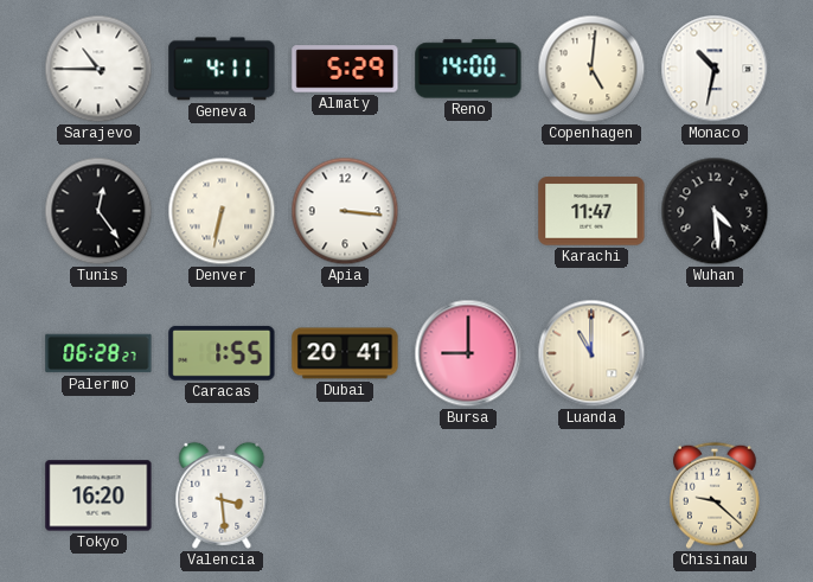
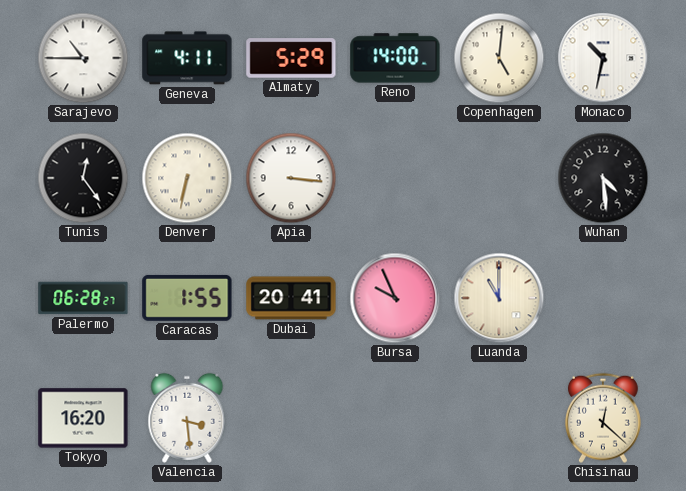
Karachi: 11:47 -> none (591, 211)
Bursa: 9:00 -> 9:56 (395, 298)
Chisinau: 9:22 -> 12:22 (603, 418)
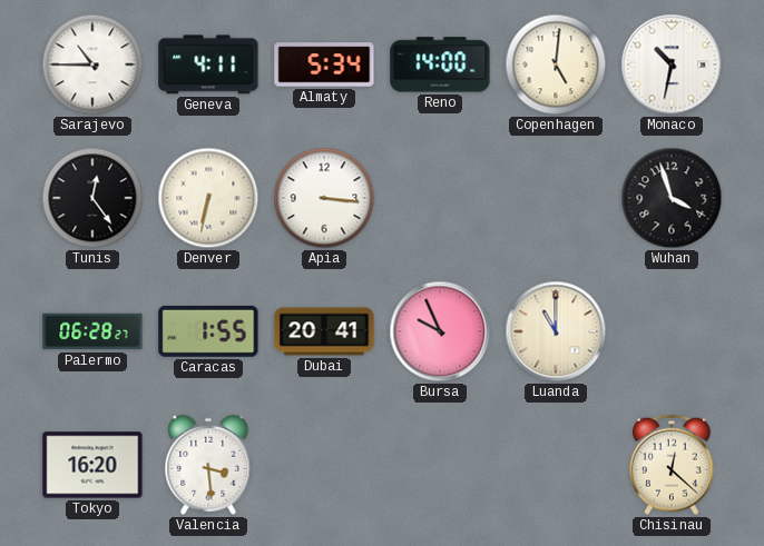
Almaty: 5:29 -> 5:34 (324, 64)
Wuhan: 4:29 -> 3:57 (672, 198)
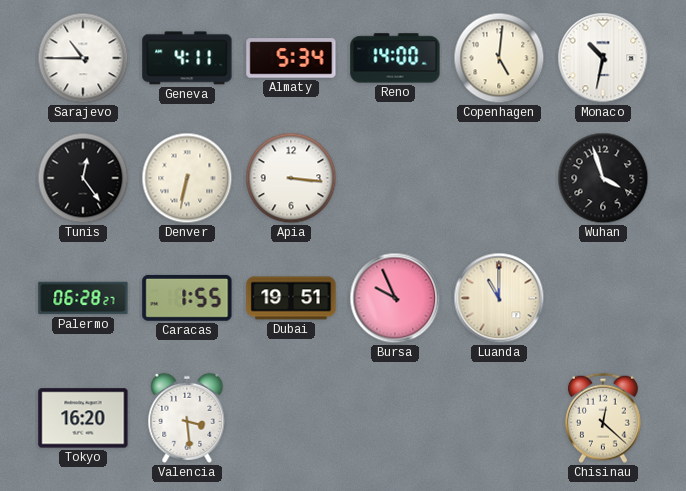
Dubai: 20:41 -> 19:51 (291, 298)
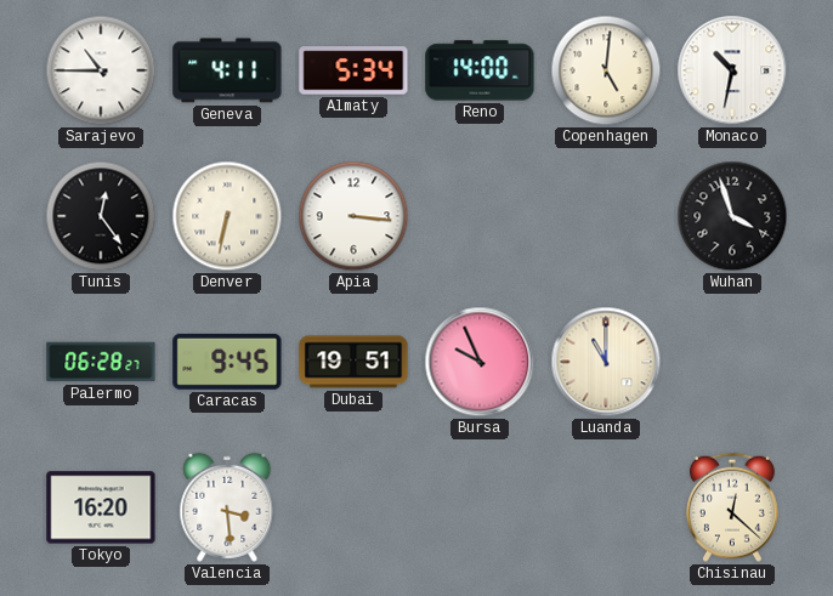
Caracas: 1:55 -> 9:45 (227, 362)
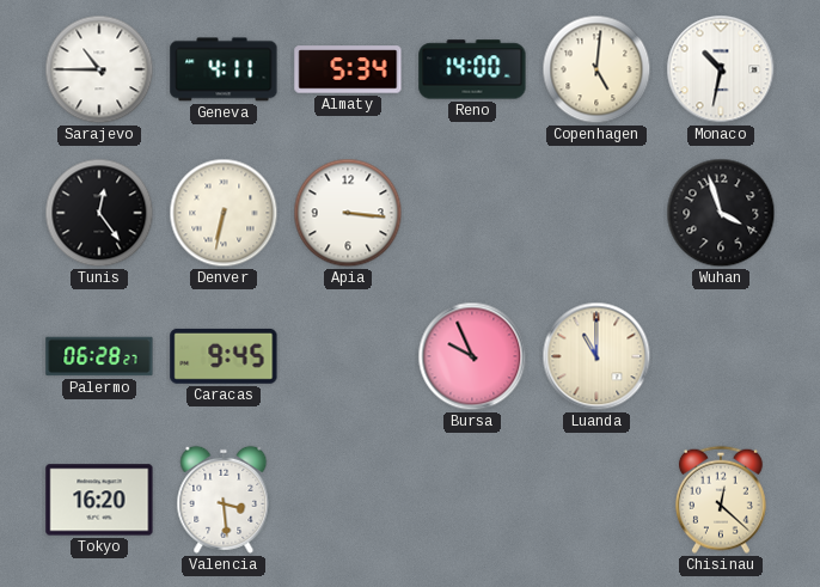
Dubai: 19:51 -> none (353, 362)
